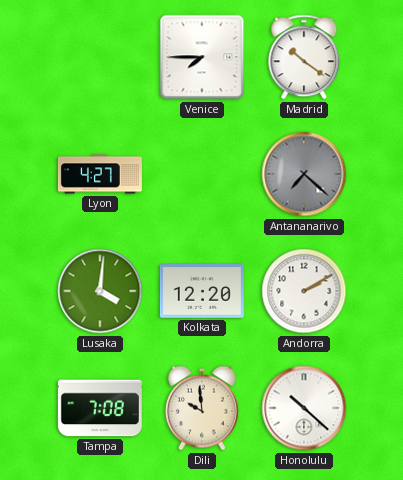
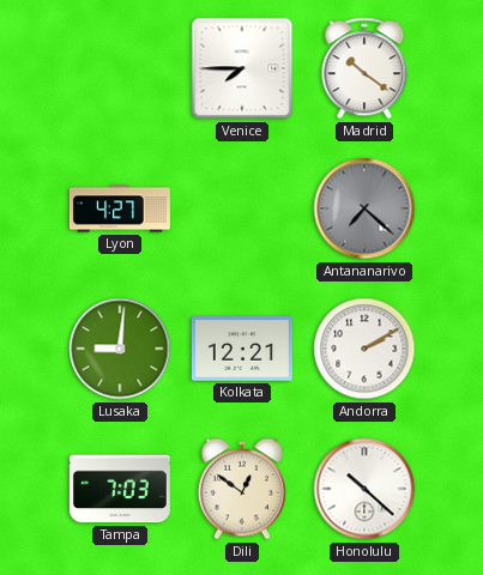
Lusaka: 4:01 -> 9:01 (120, 349)
Kolkata: 12:20 -> 12:21 (242, 349)
Tampa: 7:08 -> 7:03 (120, 489)
Dili: 9:59 -> 12:51 (242, 489)
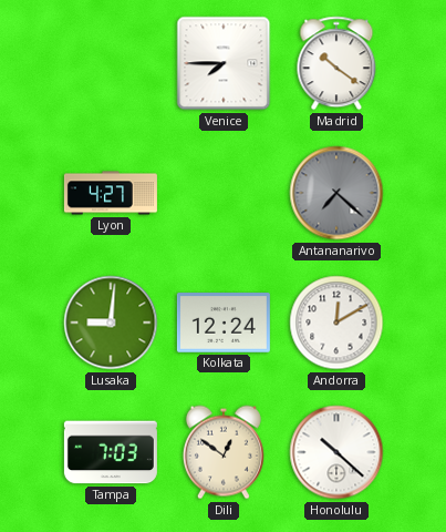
Kolkata: 12:21 -> 12:24 (224, 323)
Andorra: 2:10 -> 12:10 (336, 323)
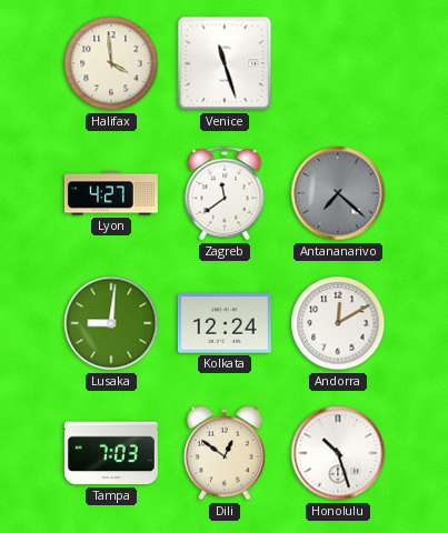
Halifax: none -> 3:59 (111, 63)
Venice: 7:45 -> 11:27 (225, 63)
Madrid: 10:21 -> none (336, 63)
Zagreb: none -> 11:39 (225, 193)
Honolulu: 10:22 -> 10:27 (338, 453)
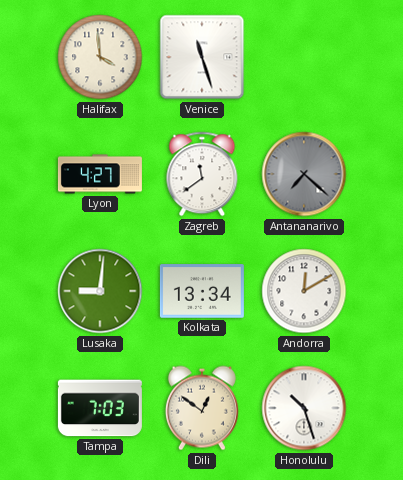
Kolkata: 12:24 -> 13:34 (202, 291)
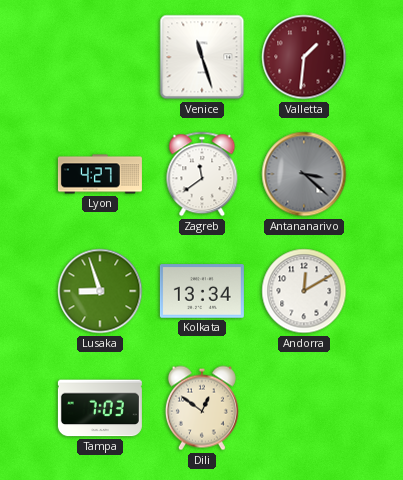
Halifax: 3:59 -> none (100, 57)
Valletta: none -> 1:31 (304, 57)
Antananarivo: 7:22 -> 3:22 (304, 174)
Lusaka: 9:01 -> 8:57 (100, 291)
Honolulu: 10:27 -> none (304, 408)
